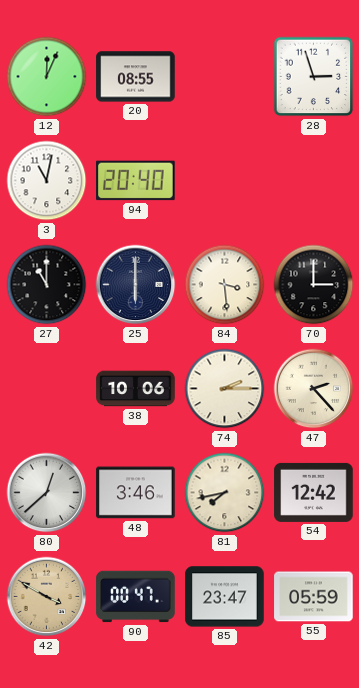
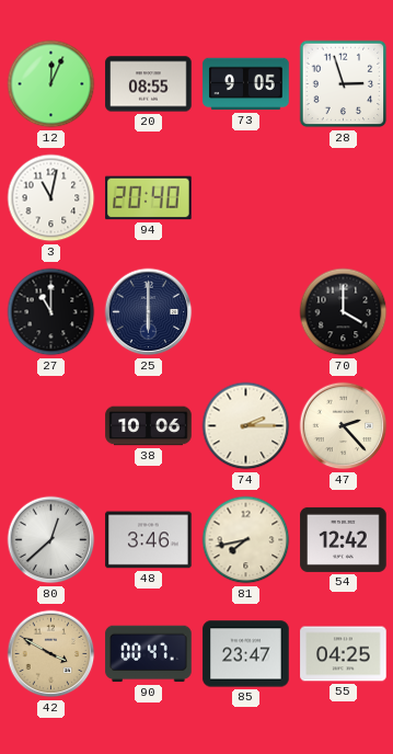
73: none -> 9:05 (246, 84)
84: 3:29 -> none (225, 285)
70: 3:00 -> 4:00 (344, 312)
55: 05:59 -> 04:25 (344, 654)
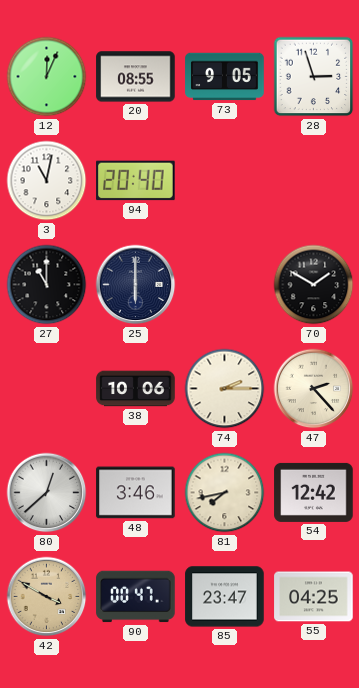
70: 4:00 -> 1:50 (314, 285)
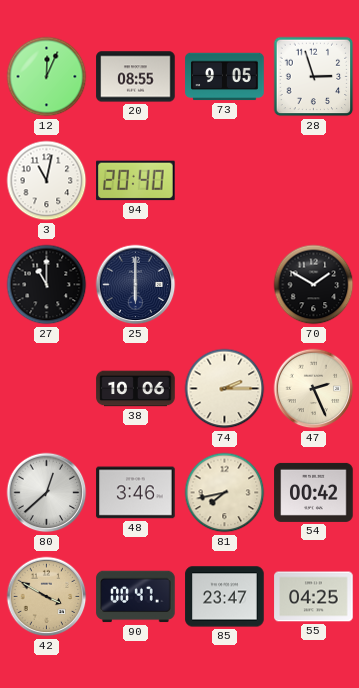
47: 2:23 -> 2:26 (314, 389)
54: 12:42 -> 00:42 (314, 492)
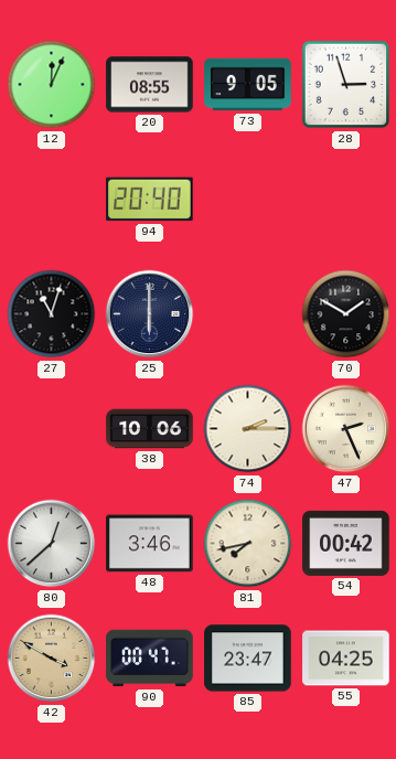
3: 11:02 -> none (47, 181)
27: 11:00 -> 11:03 (52, 314)
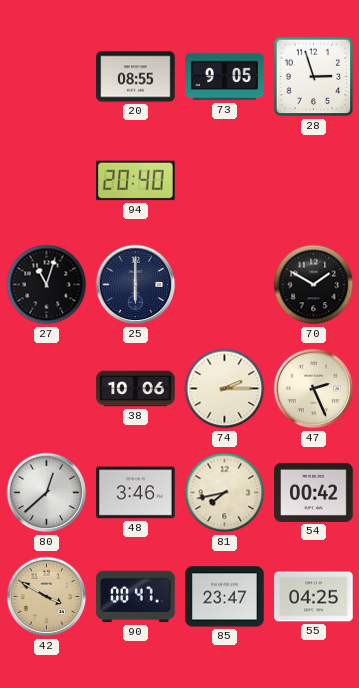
12: 12:04 -> none (52, 85)
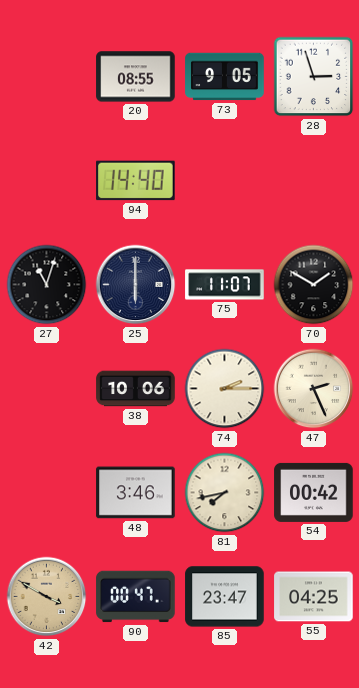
94: 20:40 -> 14:40 (136, 181)
75: none -> 11:07 (225, 285)
80: 12:38 -> none (47, 493)
